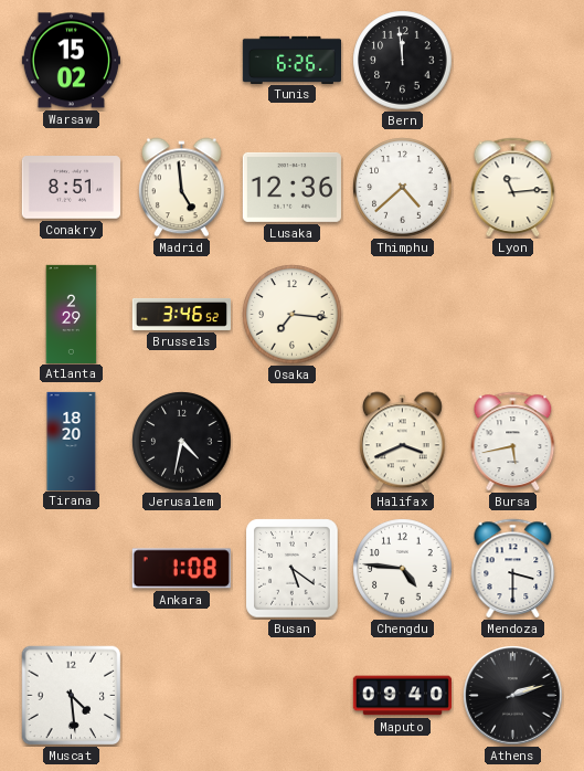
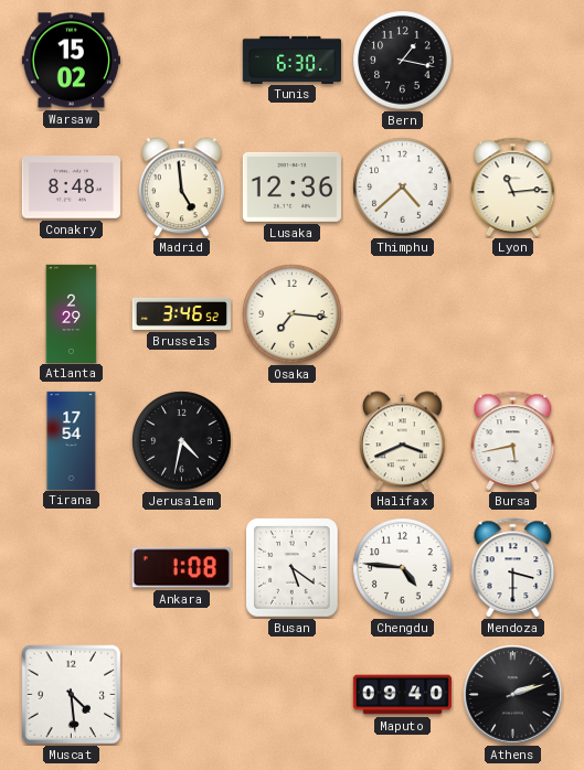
Tunis: 6:26 -> 6:30 (291, 60)
Bern: 11:59 -> 1:17 (403, 61)
Conakry: 8:51 -> 8:48 (71, 188)
Tirana: 18:20 -> 17:54 (72, 440)
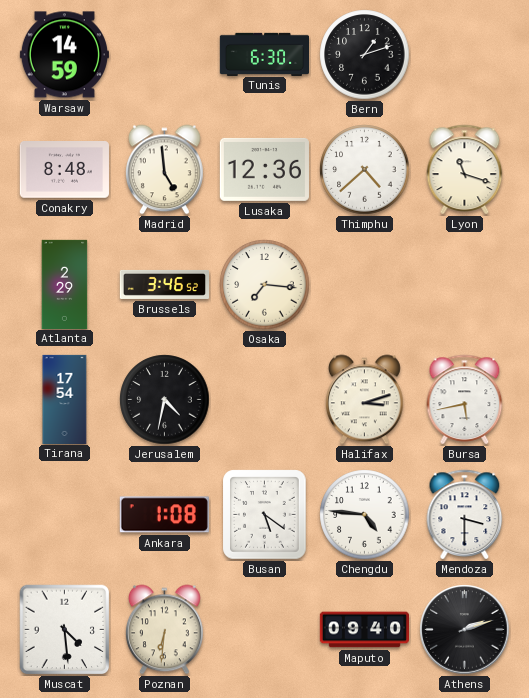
Warsaw: 15:02 -> 14:59 (64, 55)
Bern: 1:17 -> 1:12 (365, 55)
Lyon: 11:14 -> 11:18 (465, 169)
Halifax: 3:41 -> 3:12 (365, 400)
Poznan: none -> 6:31 (165, 630)
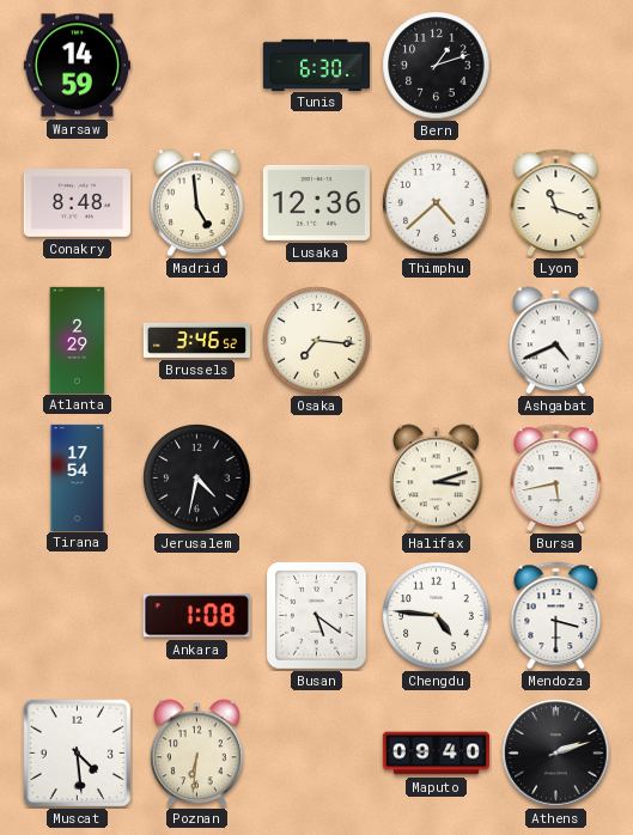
Ashgabat: none -> 4:41 (556, 341)
